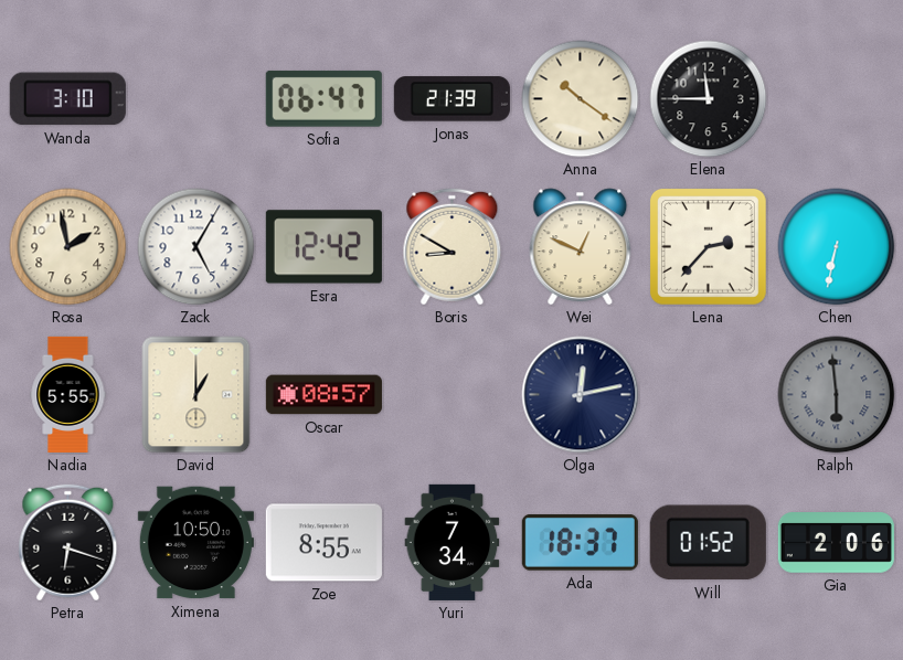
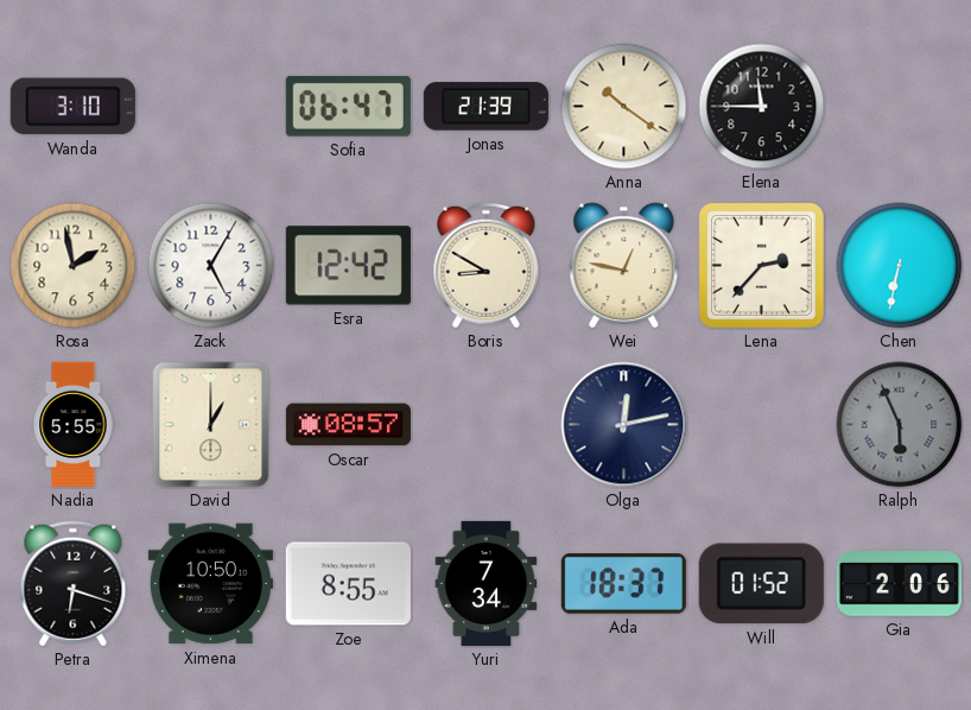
Wei: 12:49 -> 12:47 (624, 266)
Ralph: 5:59 -> 5:56 (900, 425)
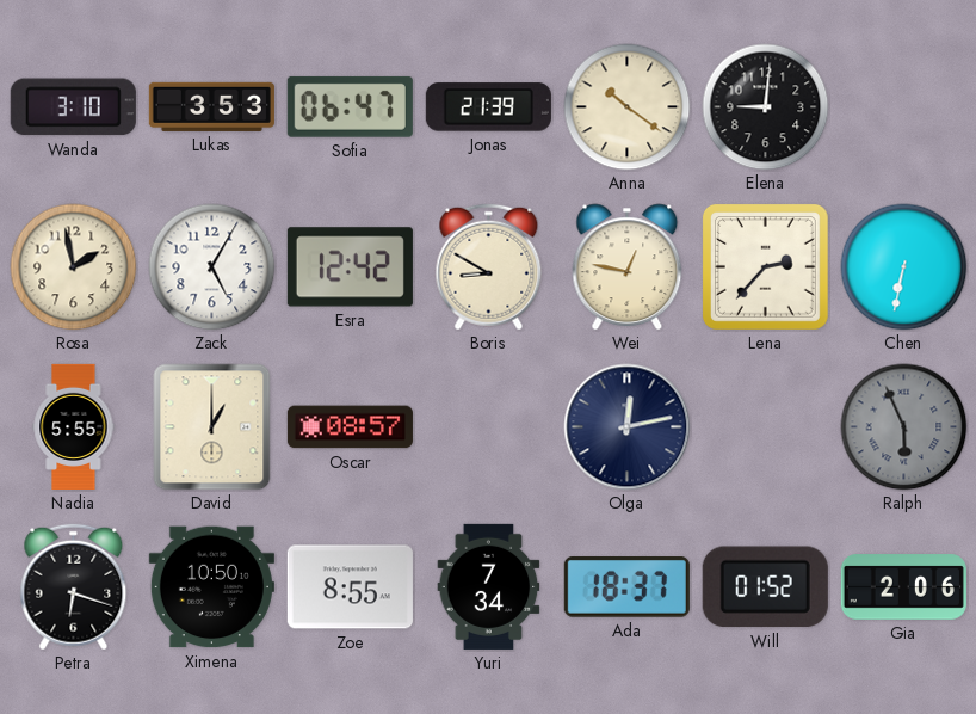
Lukas: none -> 3:53 (211, 106)
Elena: 11:45 -> 9:01 (766, 107)
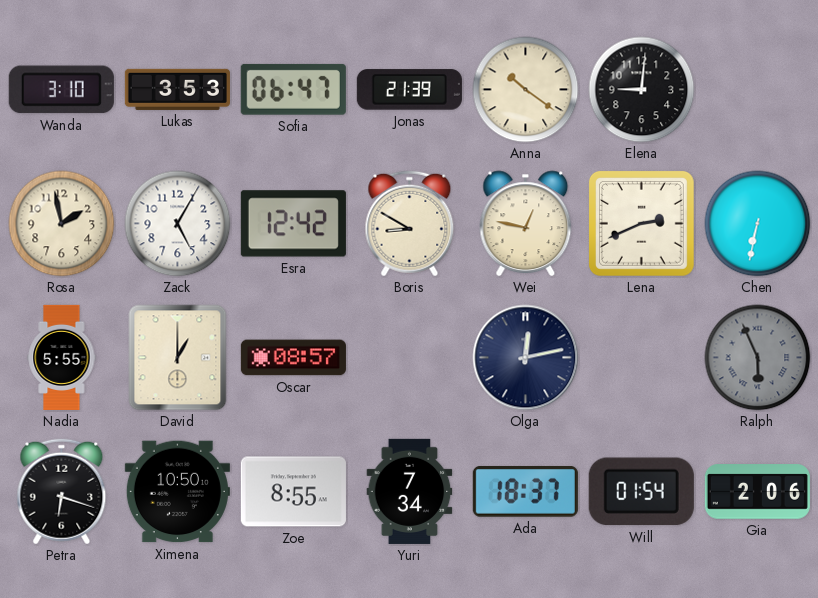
Lena: 2:37 -> 2:41 (641, 223)
Will: 01:52 -> 01:54 (641, 492)
